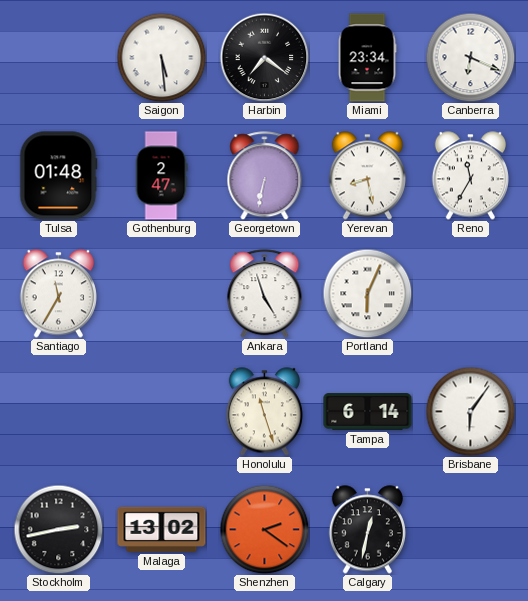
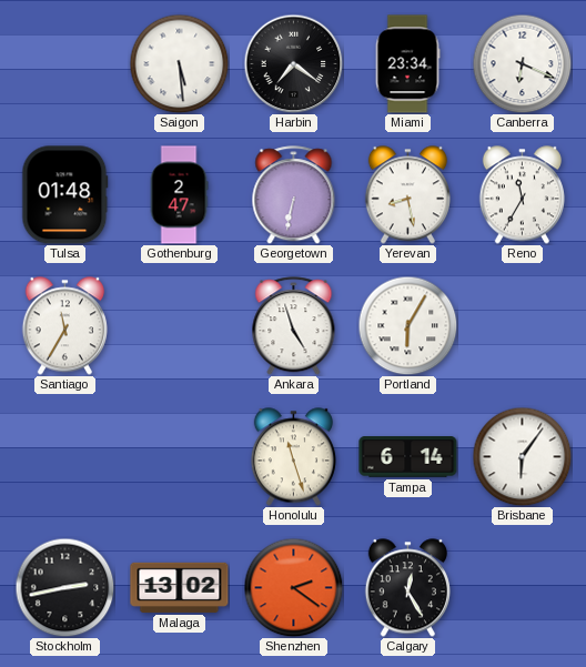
Portland: 6:04 -> 6:05 (407, 325)
Calgary: 12:32 -> 12:25 (407, 588)
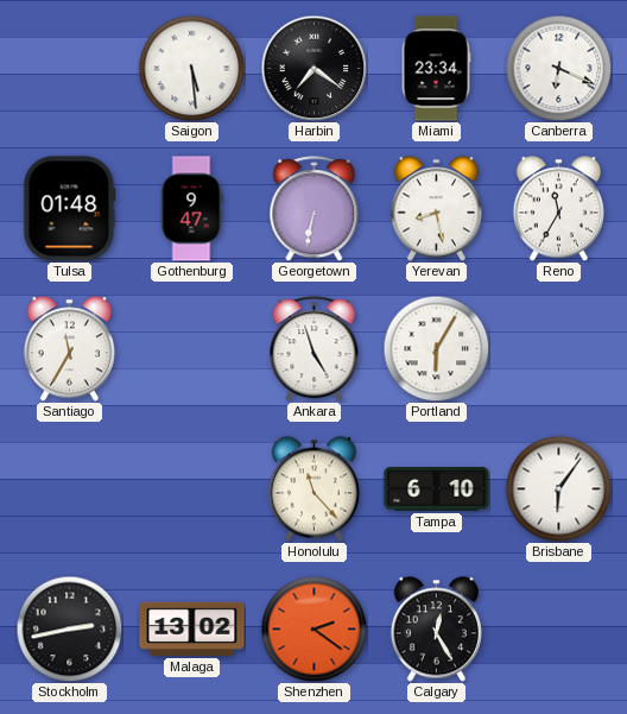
Gothenburg: 2:47 -> 9:47 (191, 209)
Honolulu: 11:27 -> 11:23 (313, 489)
Tampa: 6:14 -> 6:10 (437, 489)
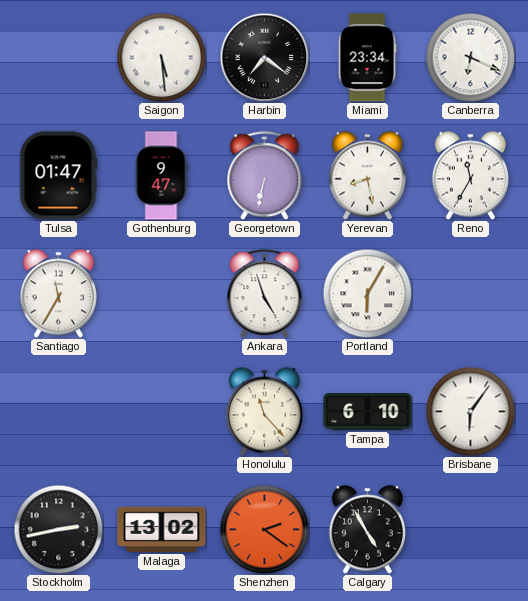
Tulsa: 01:48 -> 01:47 (59, 176)
Calgary: 12:25 -> 4:55 (367, 530)
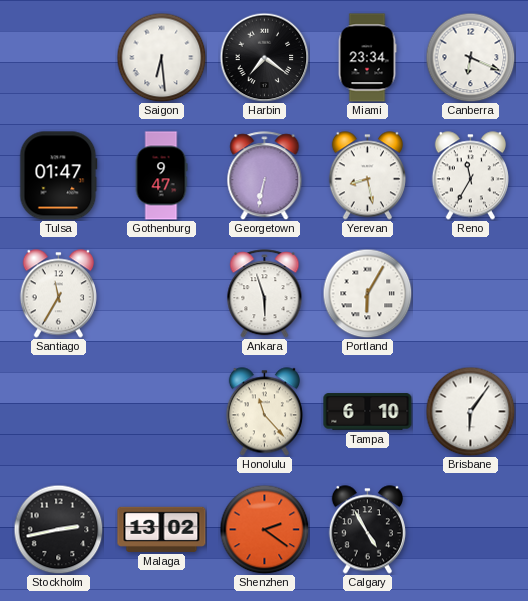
Saigon: 5:29 -> 6:29 (161, 57)
Ankara: 4:57 -> 5:57 (265, 294)
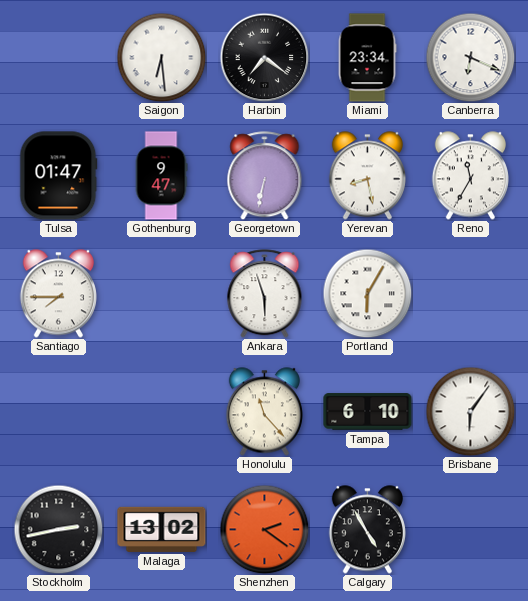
Santiago: 11:35 -> 7:45 (58, 294)
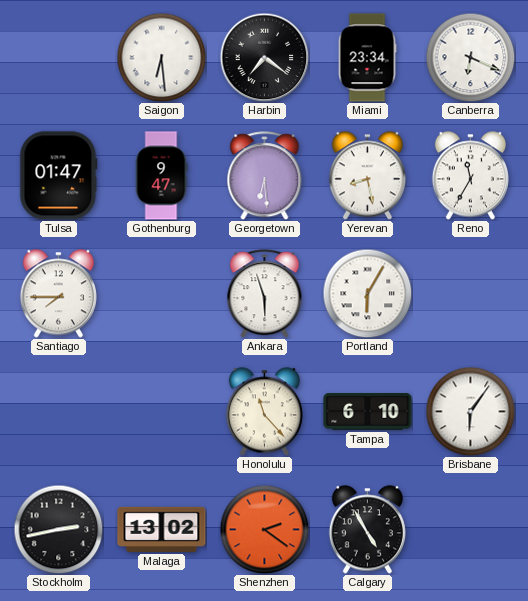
Georgetown: 6:32 -> 6:29 (265, 176)
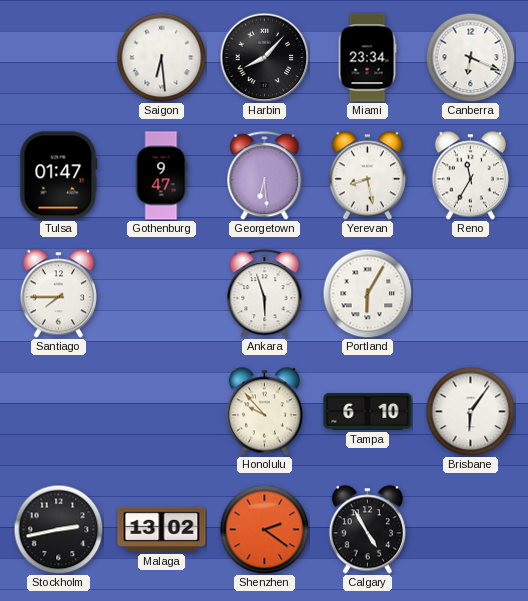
Harbin: 7:21 -> 8:07 (264, 57)
Honolulu: 11:23 -> 9:53 (264, 412)
